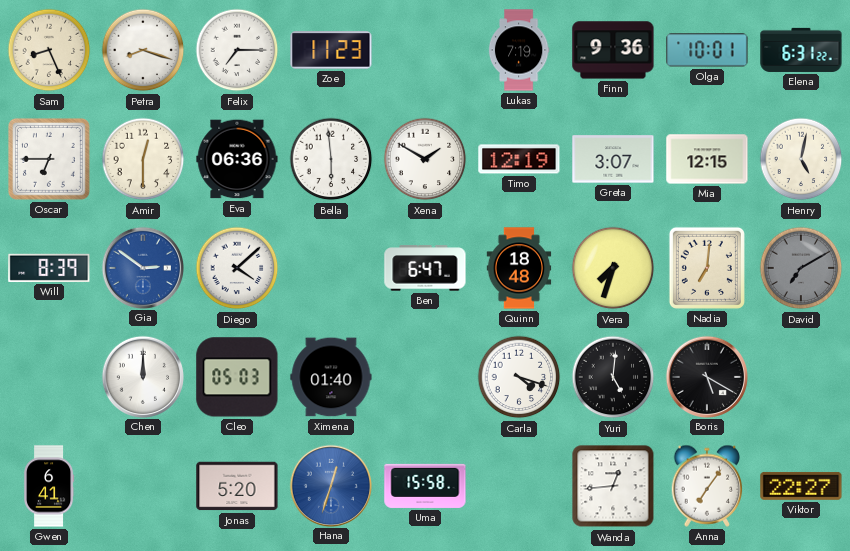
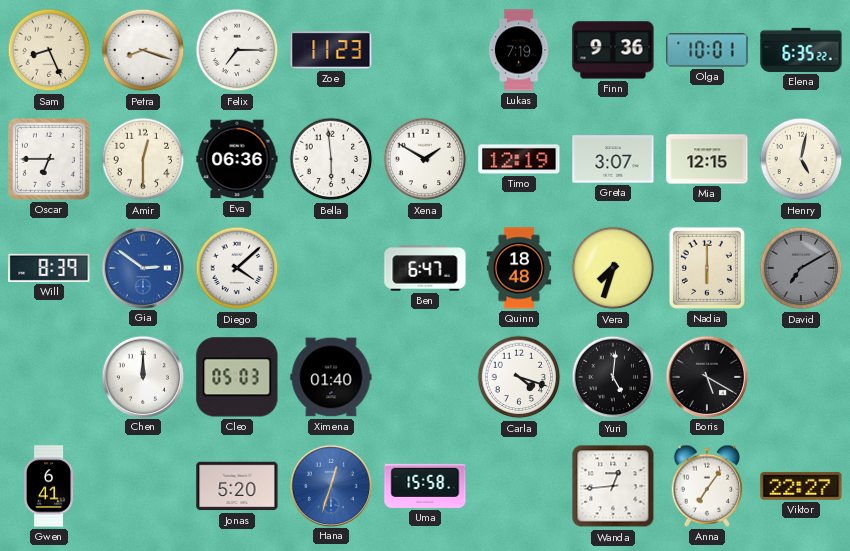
Elena: 6:31 -> 6:35 (801, 50)
Nadia: 7:01 -> 6:00 (707, 268)
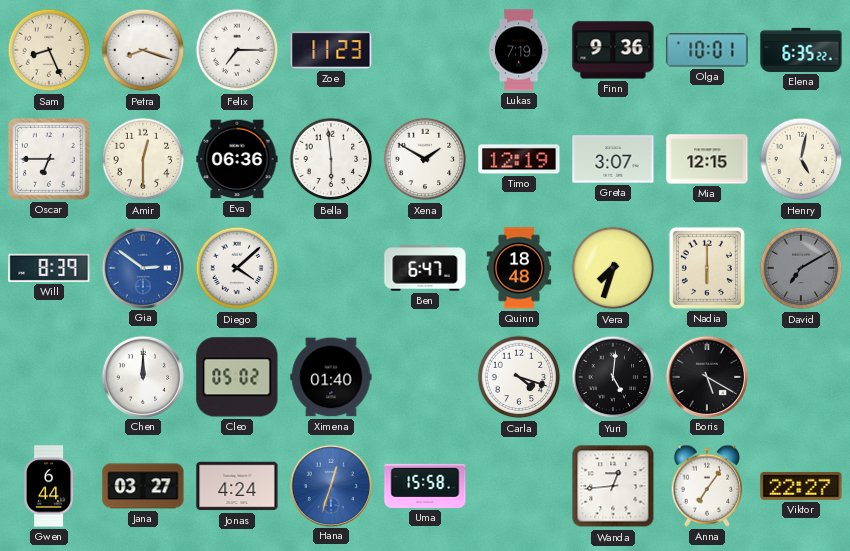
Cleo: 05:03 -> 05:02 (237, 377)
Gwen: 6:41 -> 6:44 (49, 486)
Jana: none -> 03:27 (143, 486)
Jonas: 5:20 -> 4:24 (237, 486)
